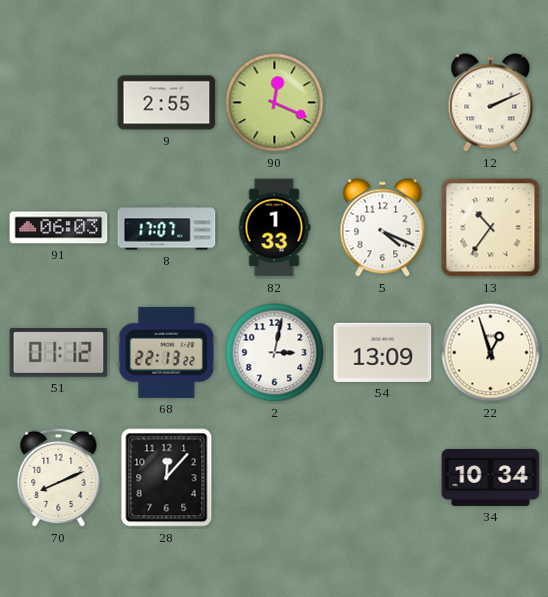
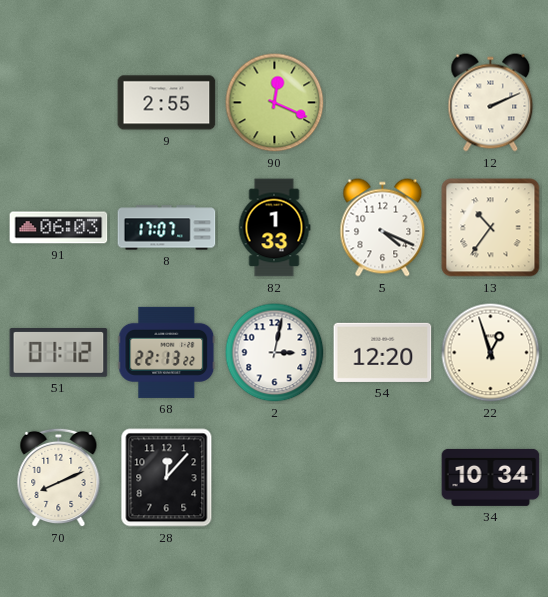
54: 13:09 -> 12:20 (383, 352)
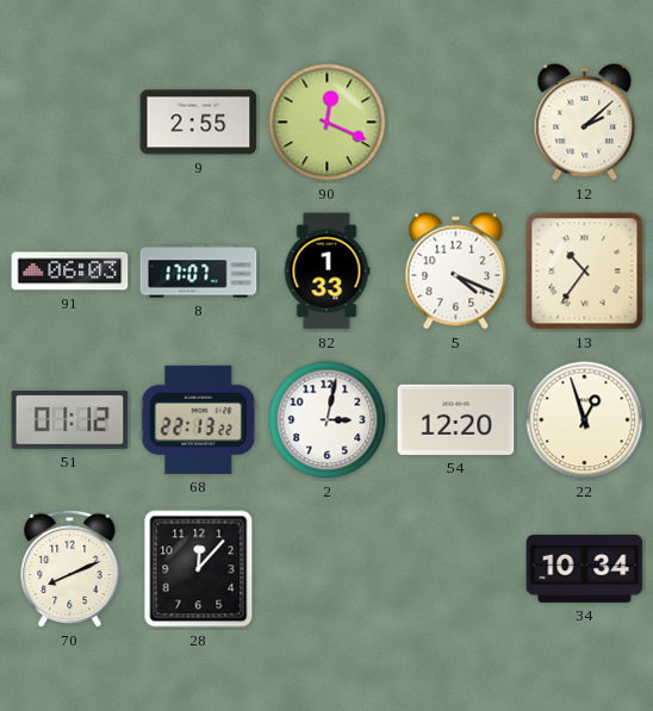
12: 2:11 -> 2:08 (585, 123)
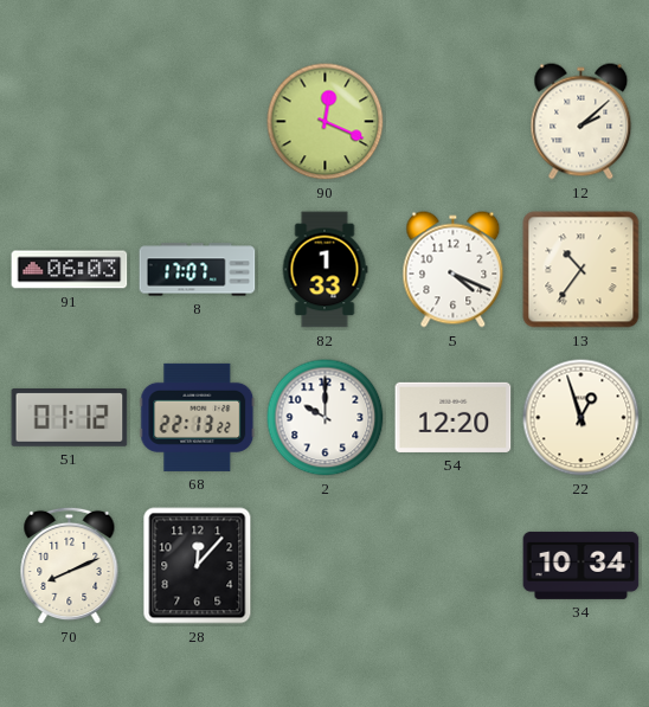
9: 2:55 -> none (199, 123)
2: 3:02 -> 10:00 (326, 418)
